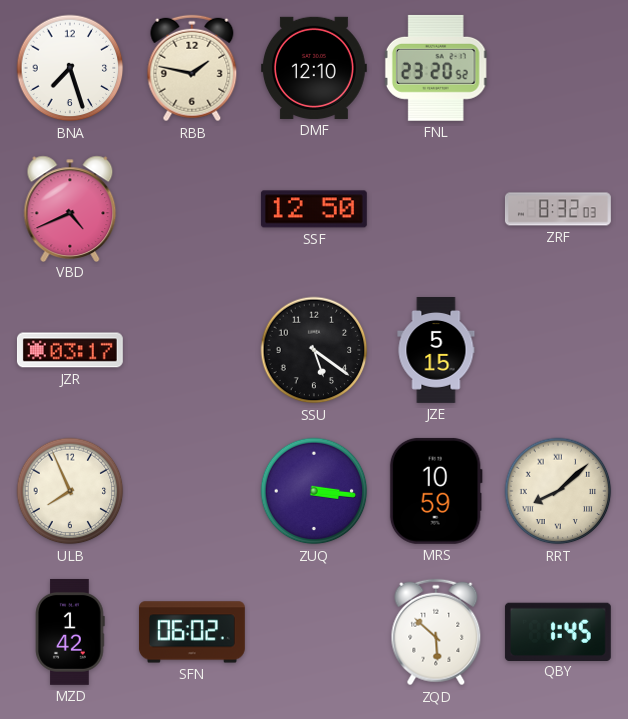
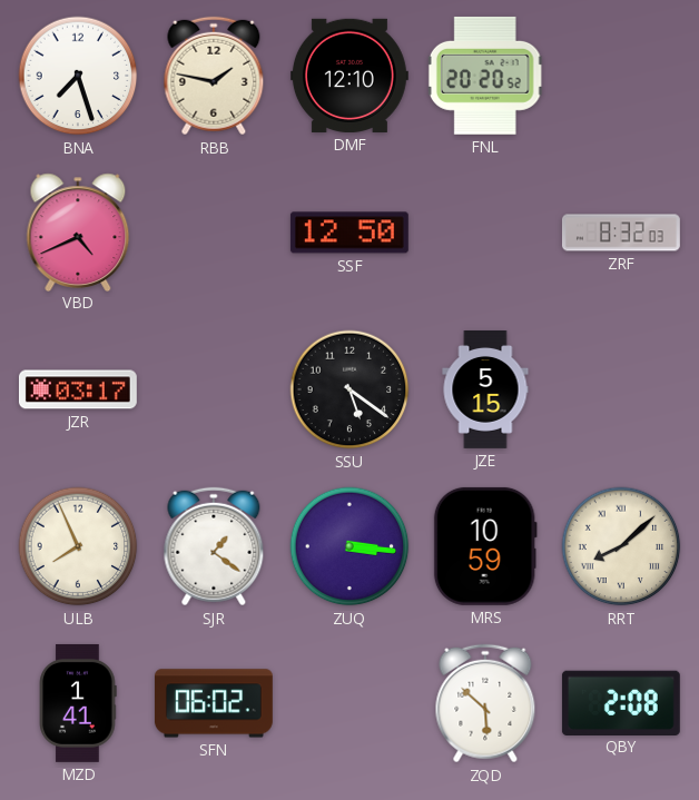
FNL: 23:20 -> 20:20 (485, 76)
SJR: none -> 1:21 (214, 546)
MZD: 1:42 -> 1:41 (78, 703)
QBY: 1:45 -> 2:08 (621, 702)
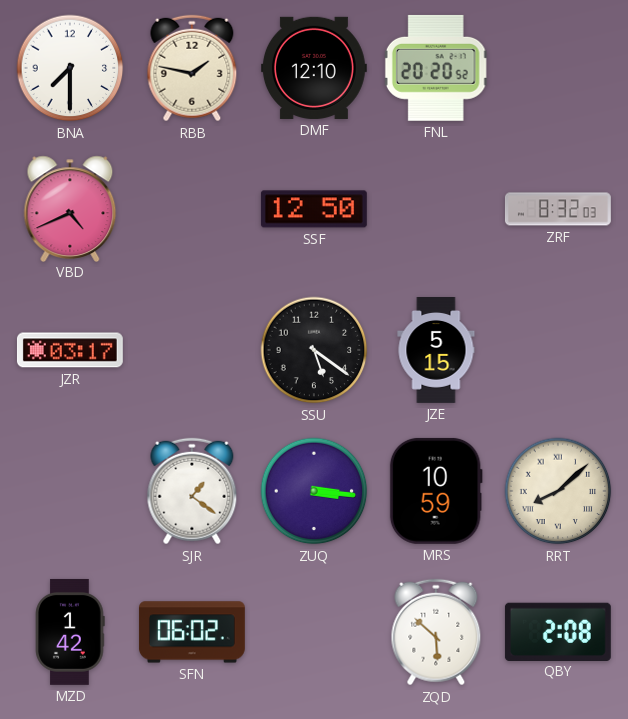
BNA: 7:27 -> 7:30 (70, 68)
ULB: 7:56 -> none (78, 546)
MZD: 1:41 -> 1:42 (70, 632)
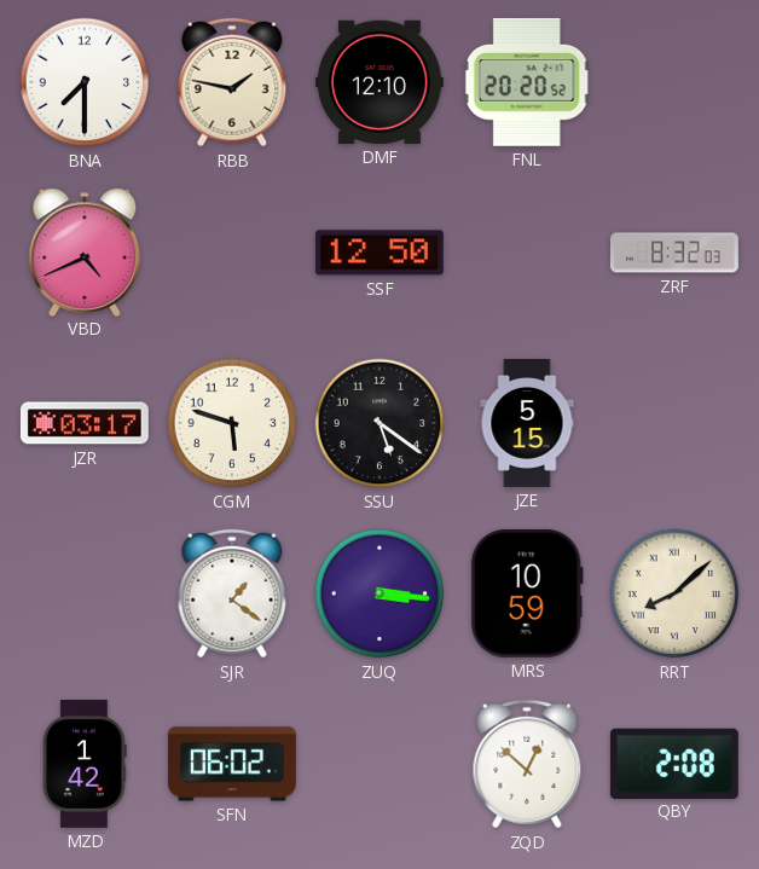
CGM: none -> 5:48 (232, 423)
ZQD: 5:52 -> 12:52 (527, 764)
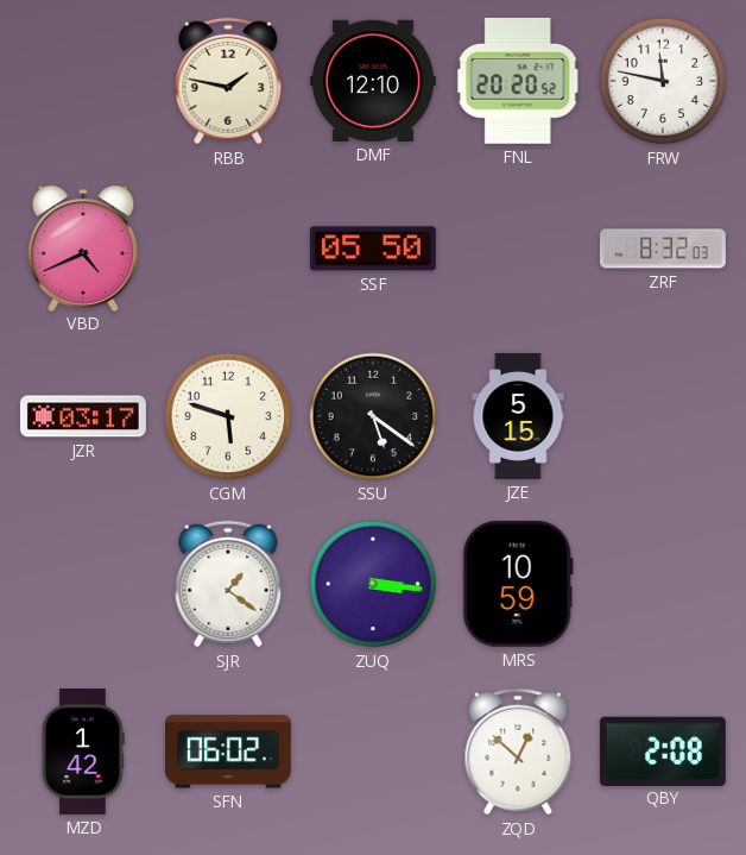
BNA: 7:30 -> none (85, 82)
FRW: none -> 11:47 (663, 81)
SSF: 12:50 -> 05:50 (373, 249)
RRT: 8:08 -> none (674, 593)
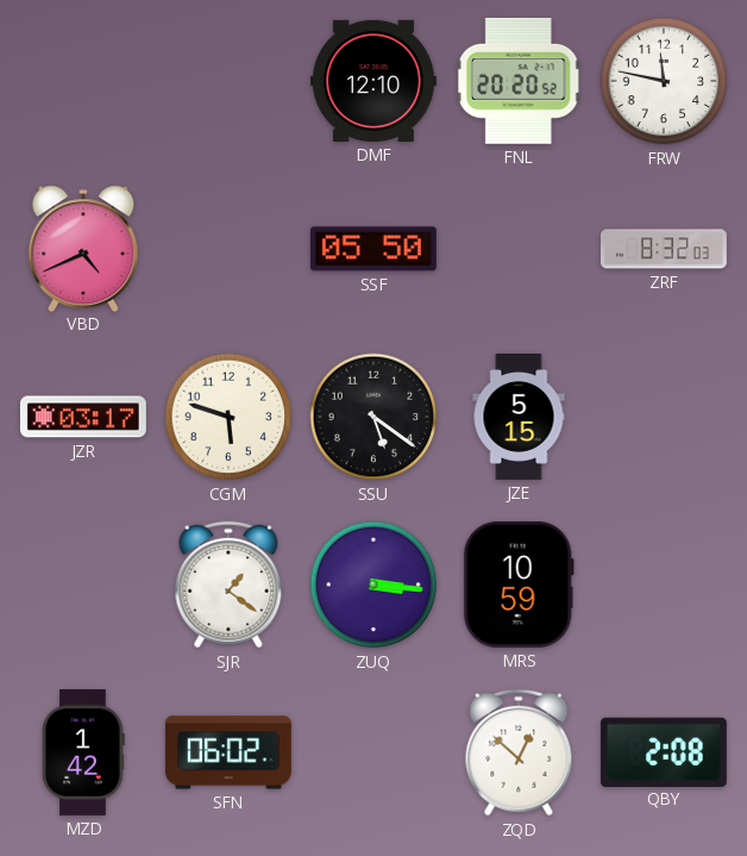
RBB: 1:47 -> none (228, 81)
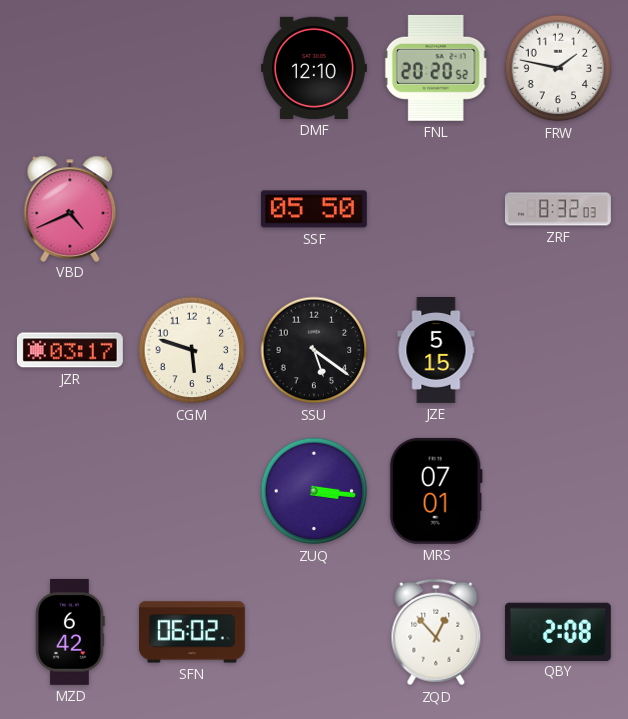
FRW: 11:47 -> 1:47 (558, 68)
SJR: 1:21 -> none (228, 585)
MRS: 10:59 -> 07:01 (436, 491)
MZD: 1:42 -> 6:42 (70, 632)
ZQD: 12:52 -> 12:53 (436, 632)
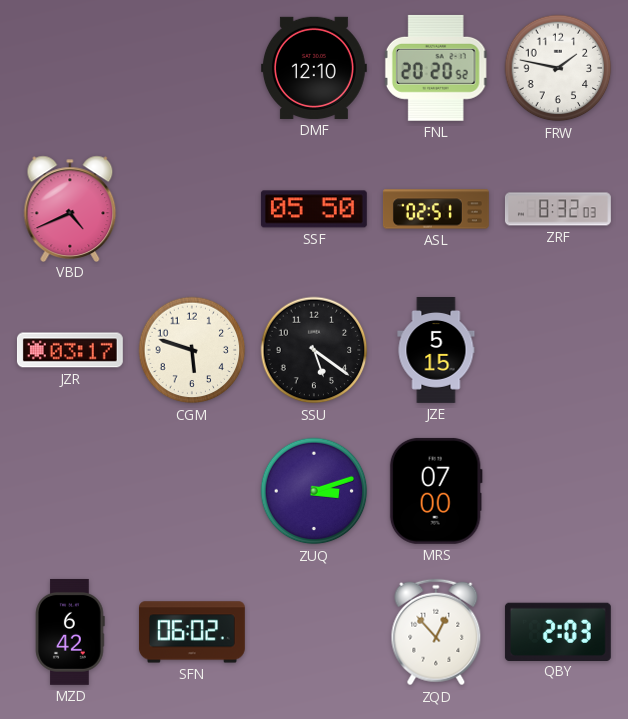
ASL: none -> 02:51 (436, 209)
ZUQ: 3:16 -> 3:12 (314, 491)
MRS: 07:01 -> 07:00 (436, 491)
QBY: 2:08 -> 2:03 (558, 631)
